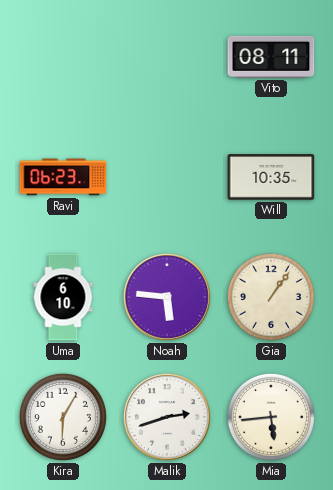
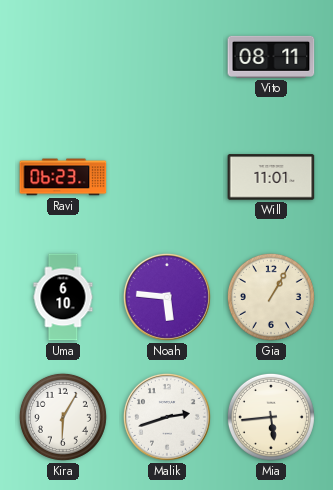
Will: 10:35 -> 11:01 (271, 177)
Gia: 1:06 -> 1:05 (271, 297)
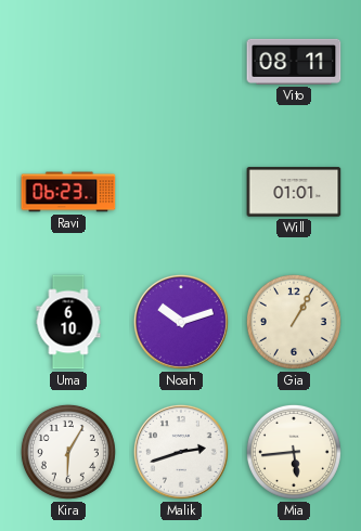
Will: 11:01 -> 01:01 (294, 192)
Noah: 5:46 -> 10:12 (181, 322)
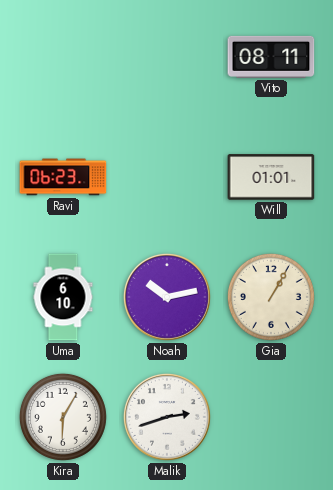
Noah: 10:12 -> 10:13 (167, 297)
Mia: 5:44 -> none (294, 452)
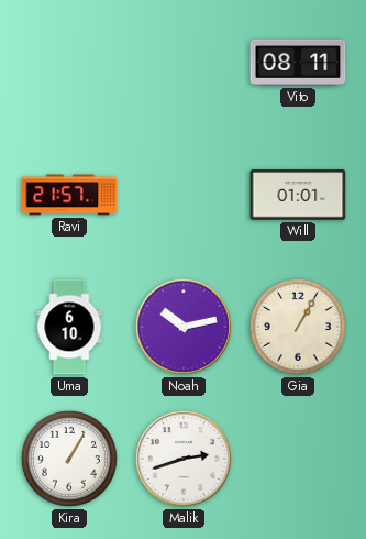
Ravi: 06:23 -> 21:57 (69, 195)
Kira: 6:05 -> 1:05 (69, 459)
